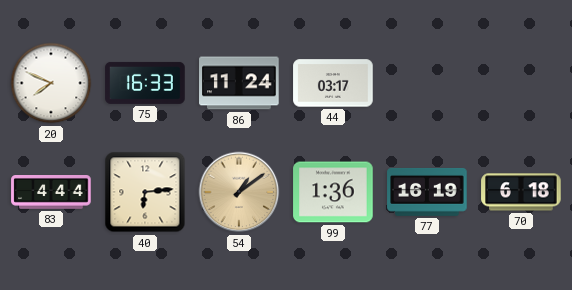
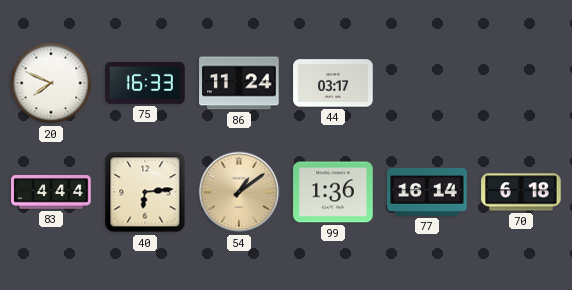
77: 16:19 -> 16:14 (427, 192)
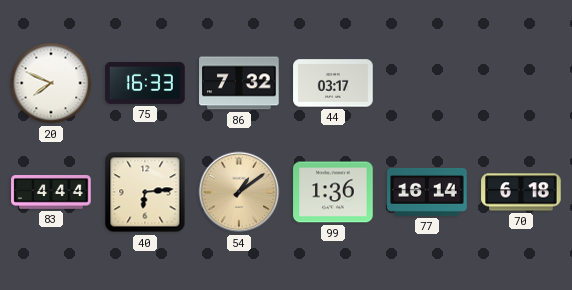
86: 11:24 -> 7:32 (239, 83)
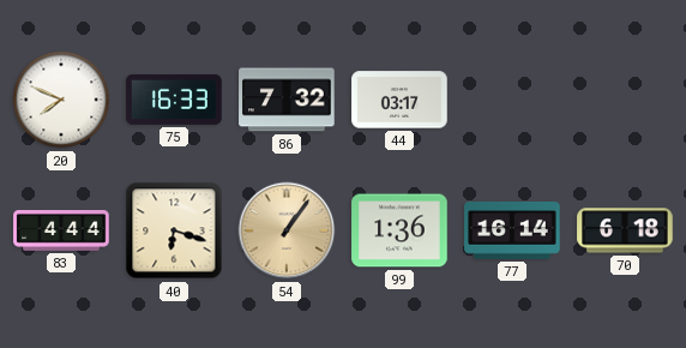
40: 6:14 -> 6:18 (174, 230)
54: 1:09 -> 1:06 (287, 230)
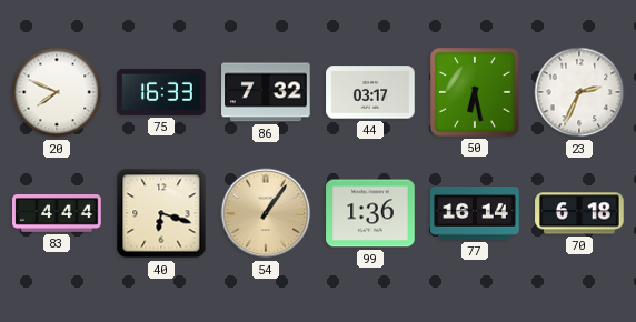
50: none -> 6:28 (476, 93)
23: none -> 2:34 (579, 92)
